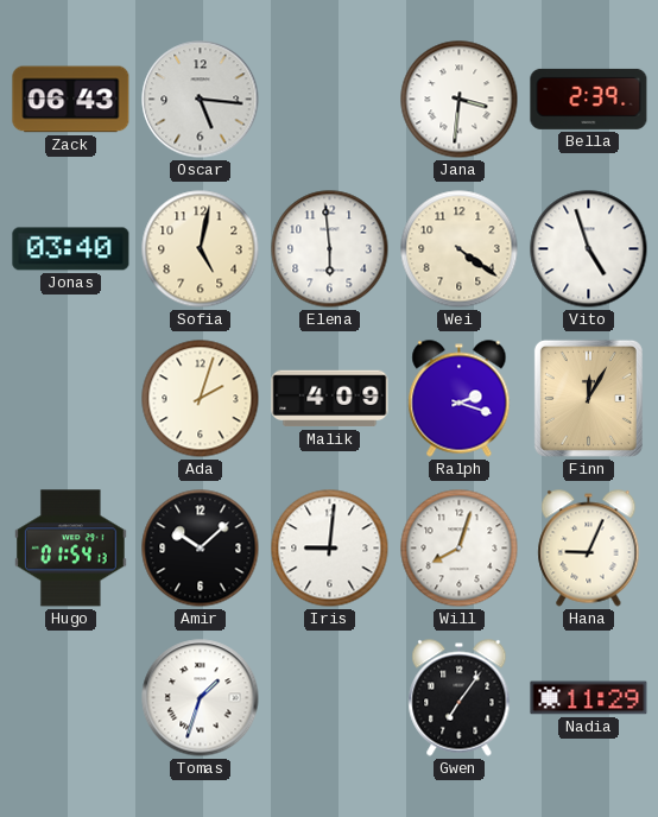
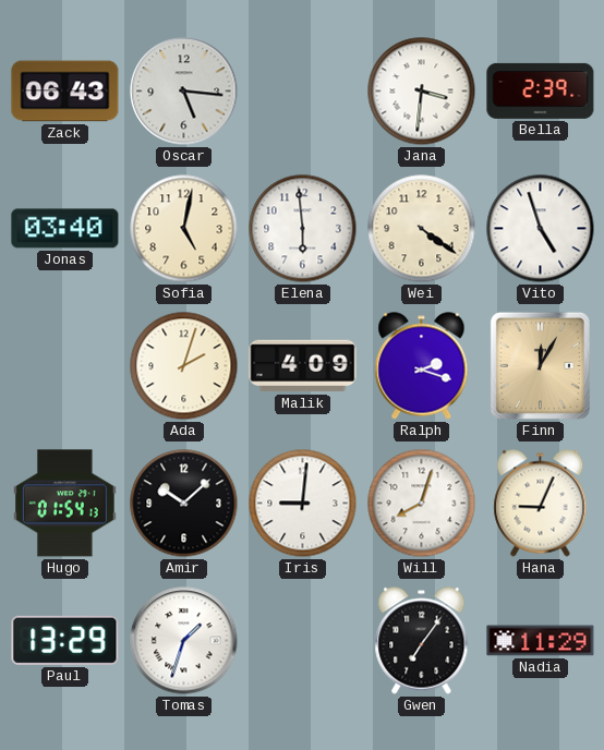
Paul: none -> 13:29 (65, 640)
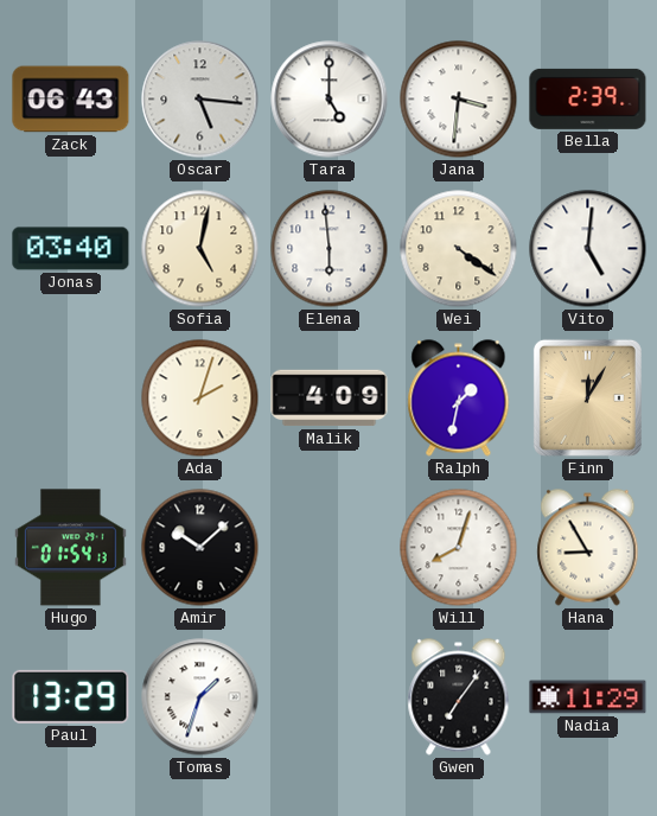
Tara: none -> 5:00 (330, 100)
Vito: 4:57 -> 5:01 (588, 249)
Ralph: 2:18 -> 1:32 (459, 399)
Iris: 9:01 -> none (303, 504)
Hana: 9:04 -> 8:55 (588, 548)
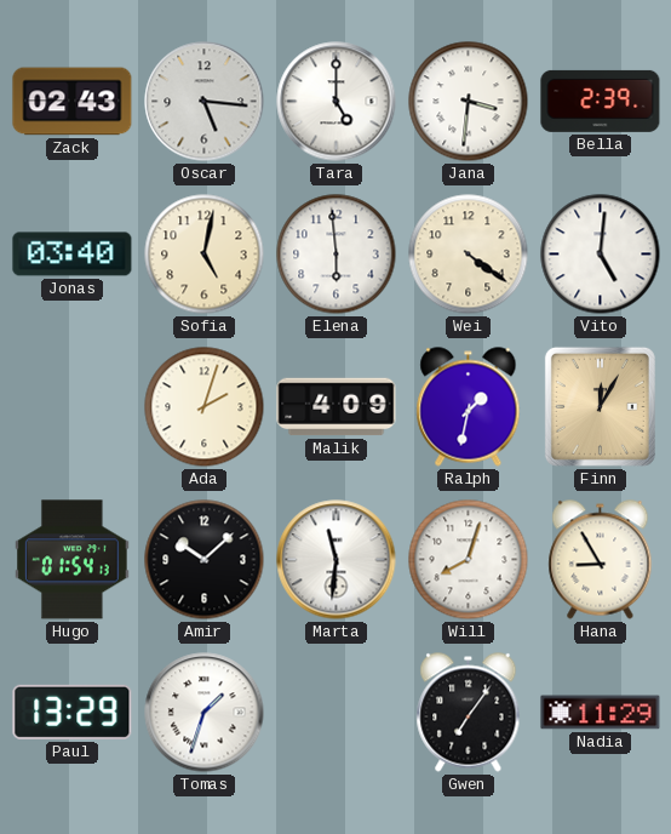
Zack: 06:43 -> 02:43 (73, 102)
Marta: none -> 11:31 (337, 560)
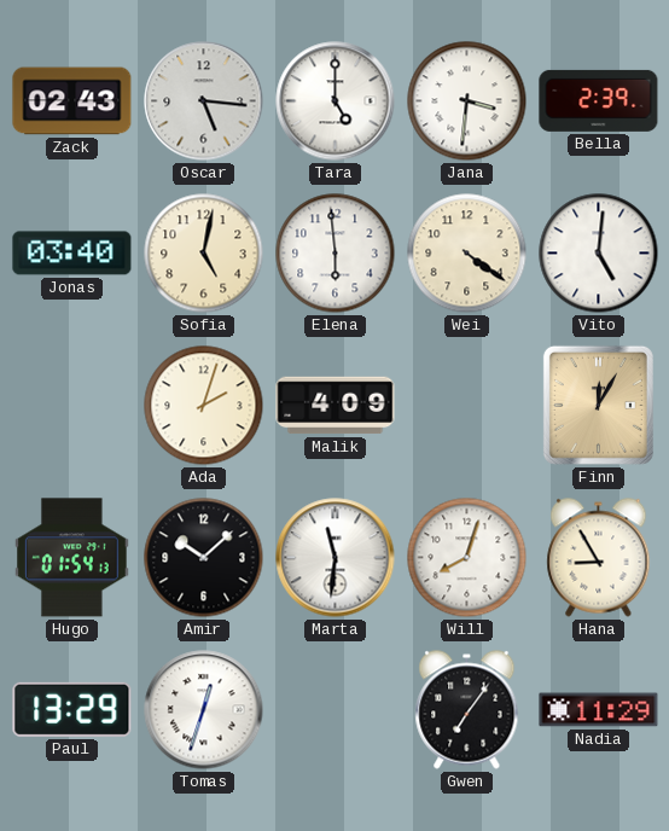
Ralph: 1:32 -> none (469, 407)
Tomas: 1:33 -> 12:33 (204, 710)
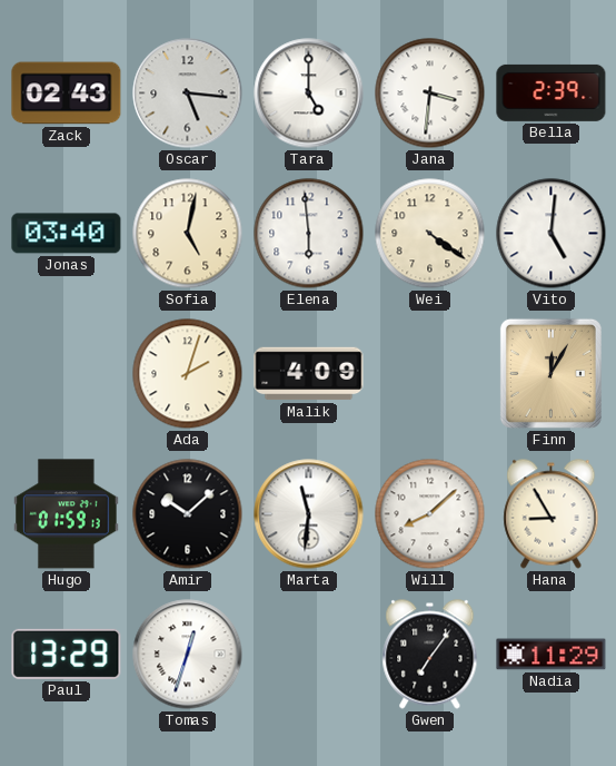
Hugo: 01:54 -> 01:59 (67, 514)
Will: 8:03 -> 8:08 (430, 514)
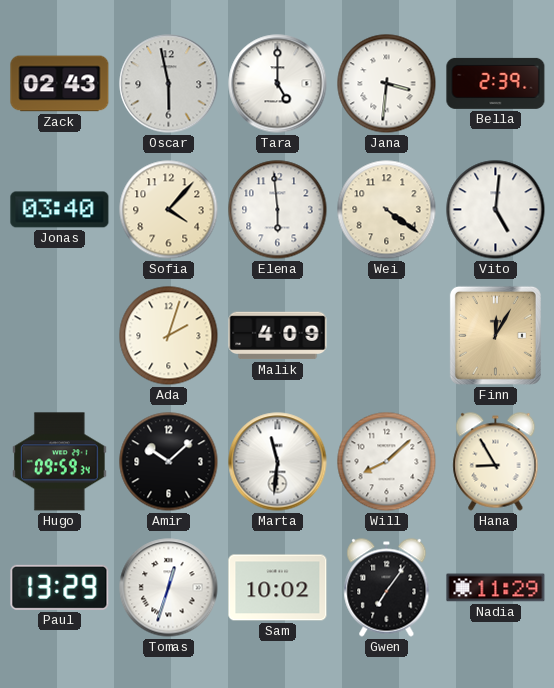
Oscar: 5:16 -> 5:58 (169, 84)
Sofia: 5:02 -> 4:07 (169, 210)
Hugo: 01:59 -> 09:59 (60, 462)
Sam: none -> 10:02 (278, 588)
